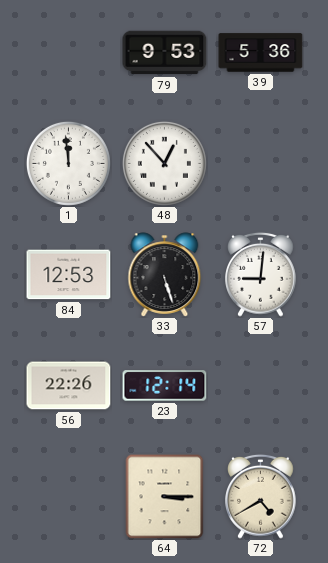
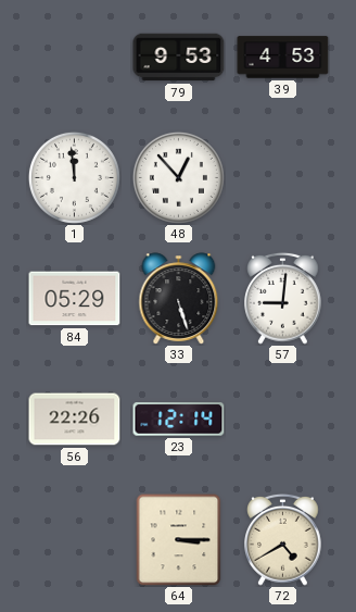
39: 5:36 -> 4:53 (283, 58)
84: 12:53 -> 05:29 (75, 299)
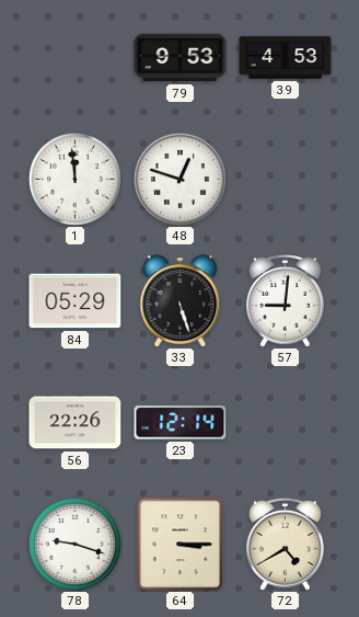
48: 12:53 -> 12:48 (179, 179)
78: none -> 9:18 (74, 544)
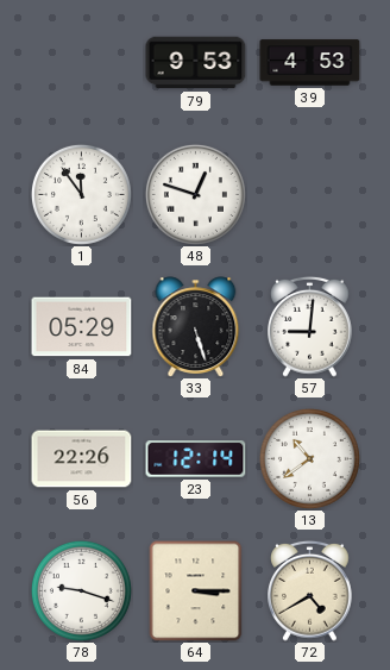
1: 11:59 -> 11:54 (81, 194)
13: none -> 10:39 (309, 458)
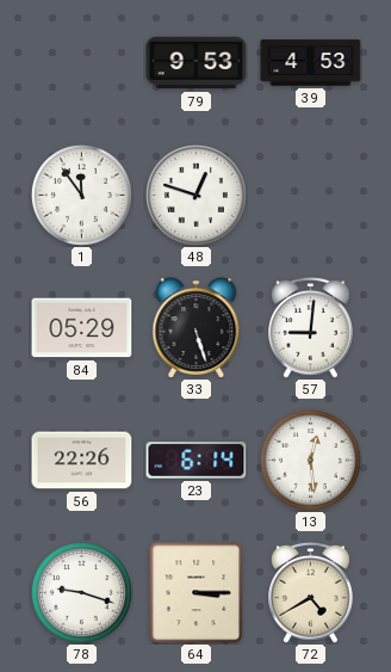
23: 12:14 -> 6:14 (197, 461)
13: 10:39 -> 12:29 (310, 460)
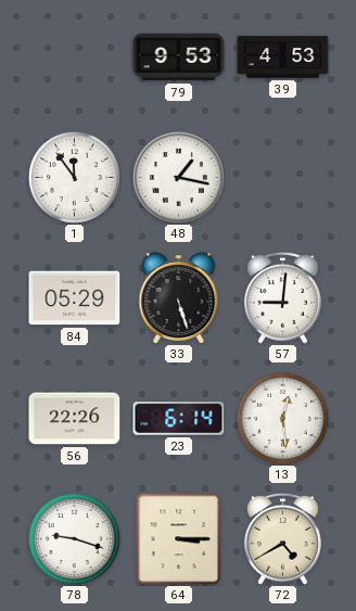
48: 12:48 -> 1:17 (178, 177)
